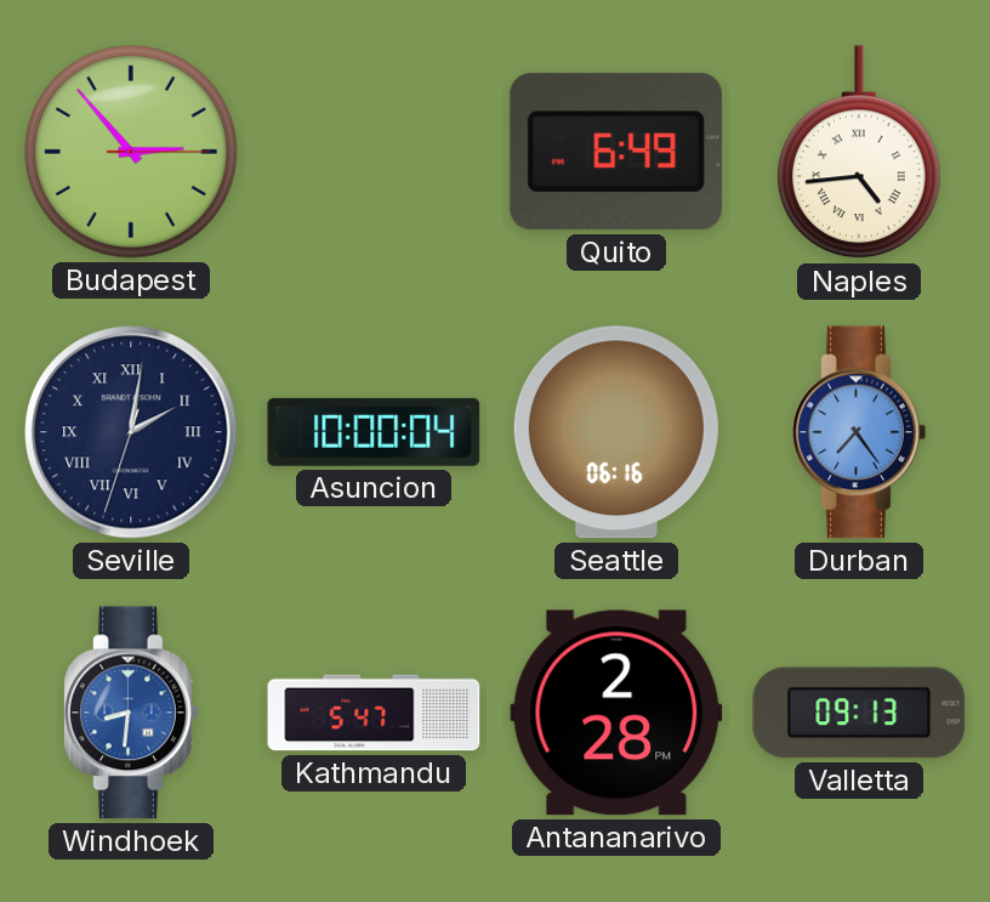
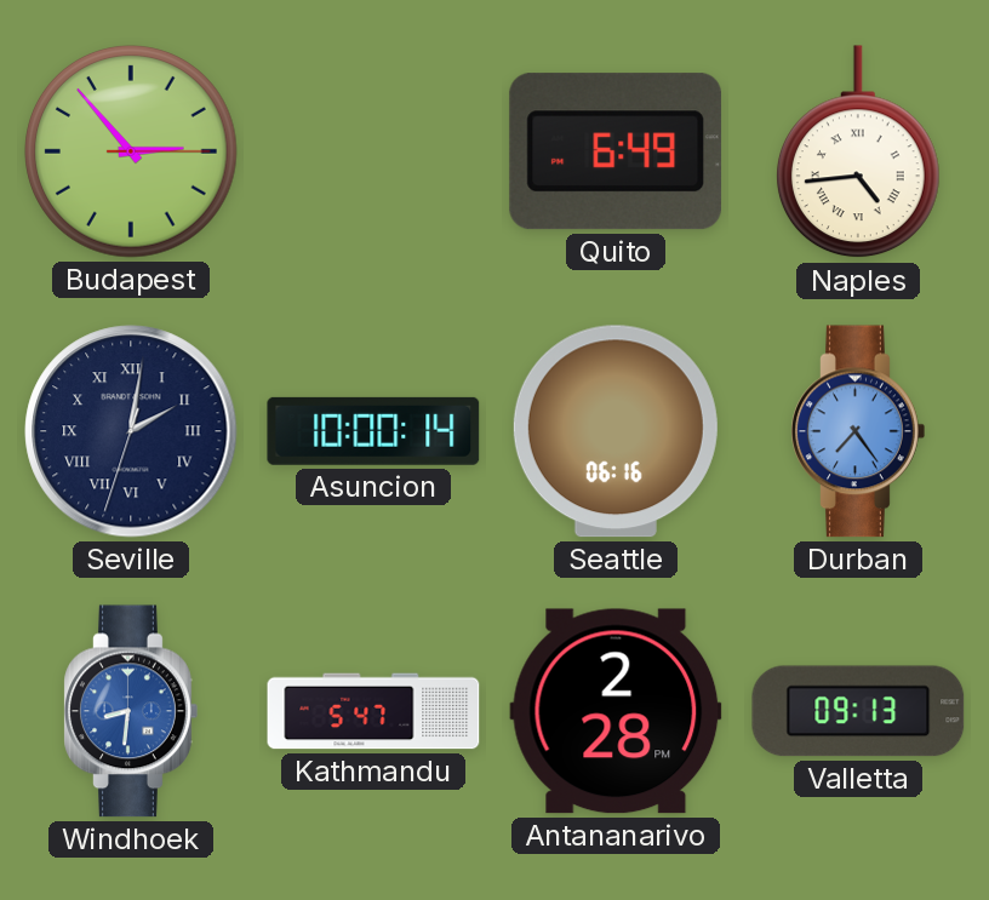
Asuncion: 10:00:04 -> 10:00:14 (373, 431)
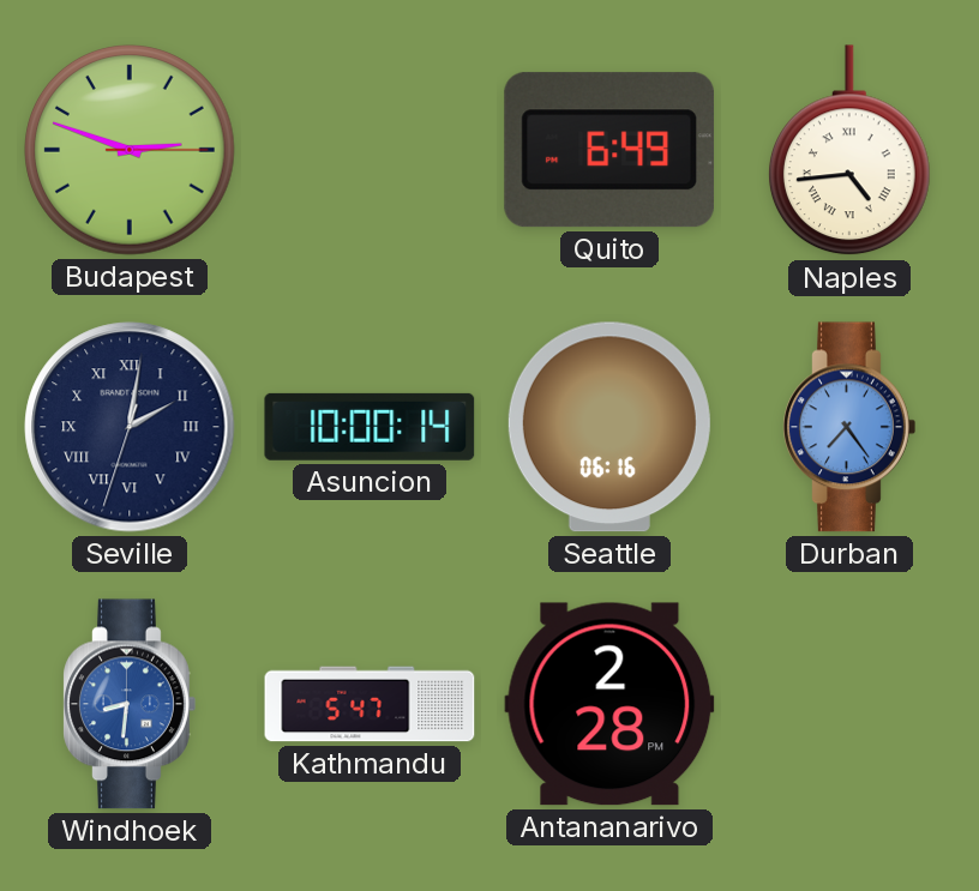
Budapest: 2:53 -> 2:48 (130, 150)
Valletta: 09:13 -> none (858, 711)
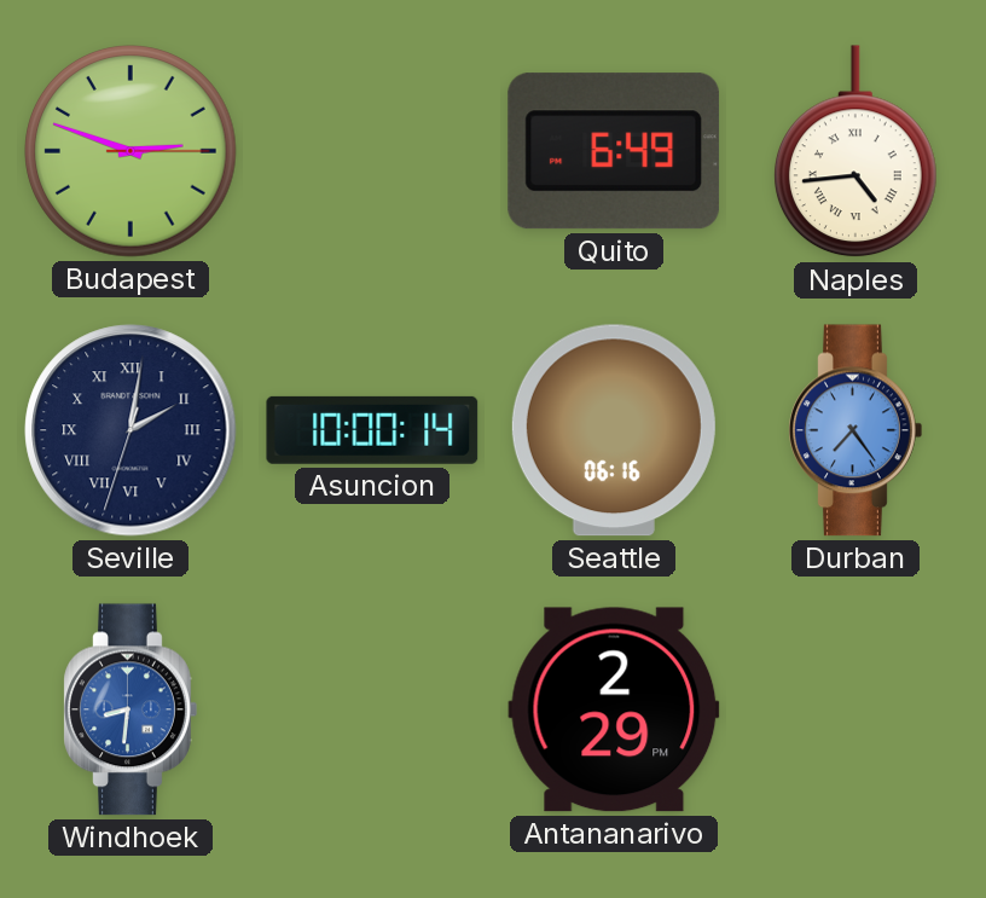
Kathmandu: 5:47 -> none (370, 704)
Antananarivo: 2:28 -> 2:29 (614, 709)
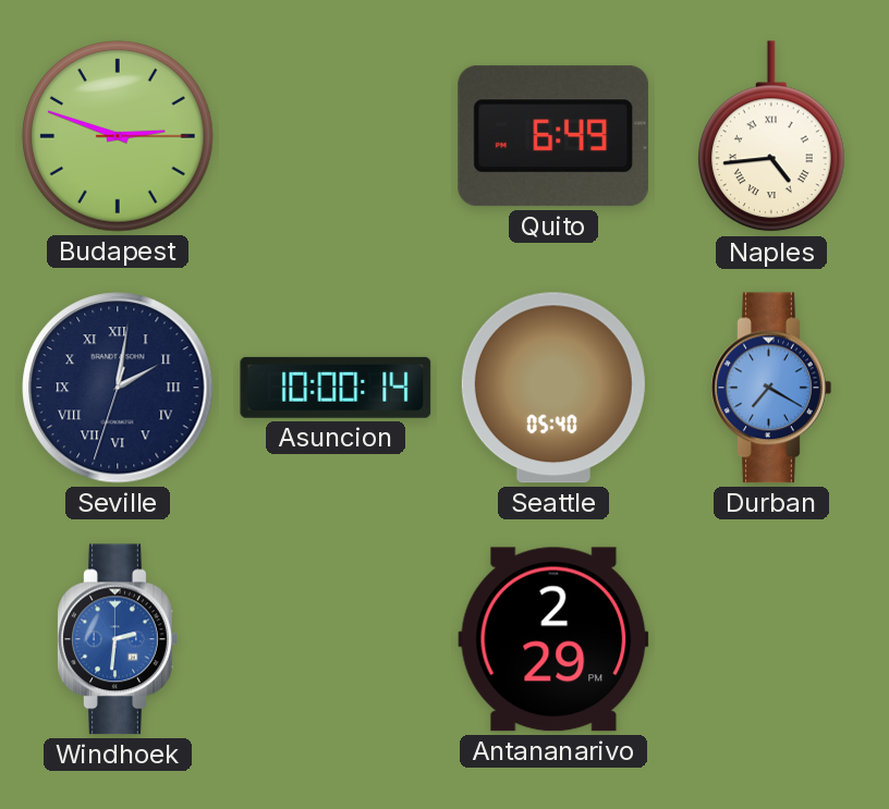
Seattle: 06:16 -> 05:40 (553, 388)
Durban: 7:24 -> 7:20 (771, 388)
Windhoek: 8:31 -> 2:31 (118, 639)
